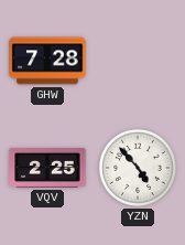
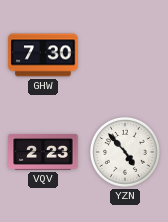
GHW: 7:28 -> 7:30 (43, 55)
VQV: 2:25 -> 2:23 (43, 153)
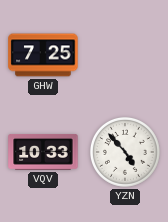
GHW: 7:30 -> 7:25 (43, 55)
VQV: 2:23 -> 10:33 (43, 153)
